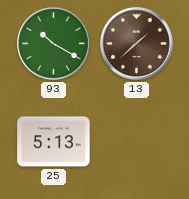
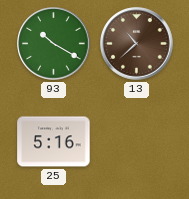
13: 1:38 -> 10:38 (137, 44)
25: 5:13 -> 5:16 (54, 142)
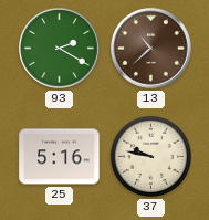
93: 10:20 -> 2:20 (60, 49)
37: none -> 9:47 (150, 156)
